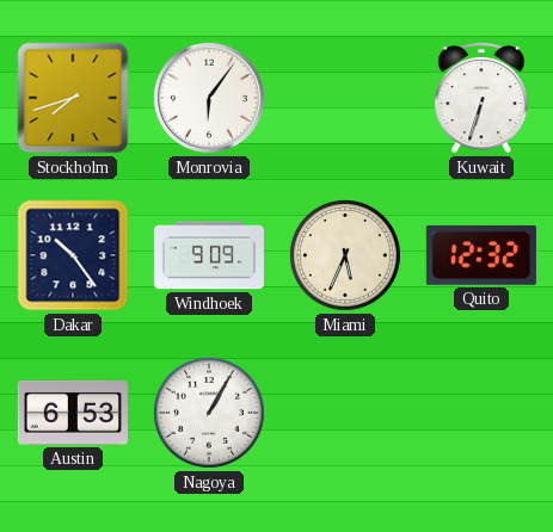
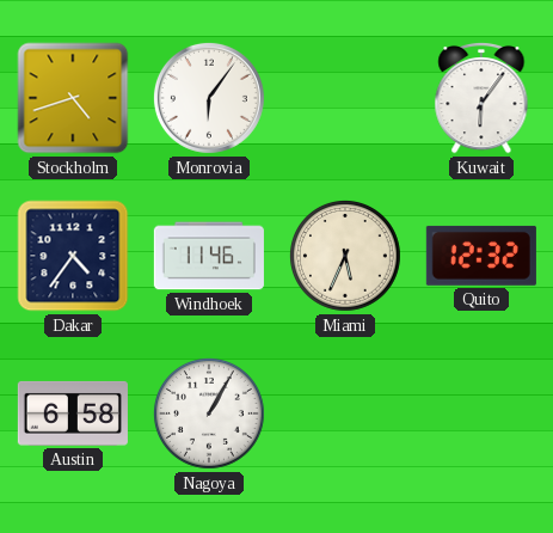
Stockholm: 7:42 -> 4:42 (73, 98)
Kuwait: 6:33 -> 6:06 (481, 98)
Dakar: 10:24 -> 4:36 (73, 256)
Windhoek: 9:09 -> 11:46 (209, 256)
Austin: 6:53 -> 6:58 (73, 413)
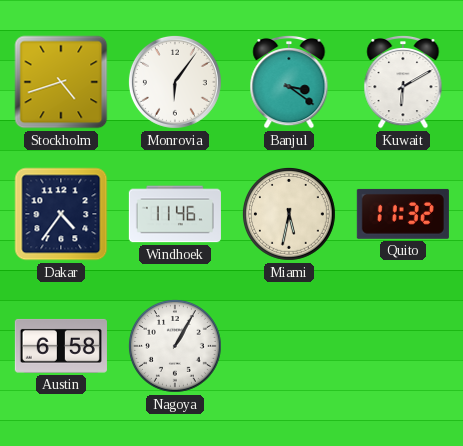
Banjul: none -> 3:21 (289, 82)
Kuwait: 6:06 -> 6:10 (403, 82)
Miami: 5:34 -> 5:32 (289, 214)
Quito: 12:32 -> 11:32 (403, 214)
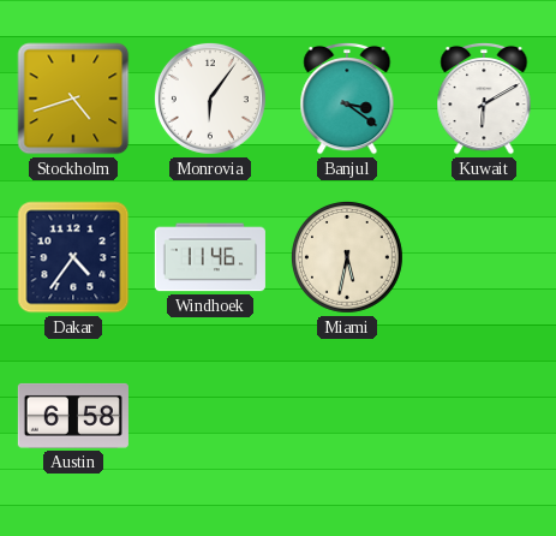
Quito: 11:32 -> none (403, 214)
Nagoya: 1:05 -> none (175, 346)
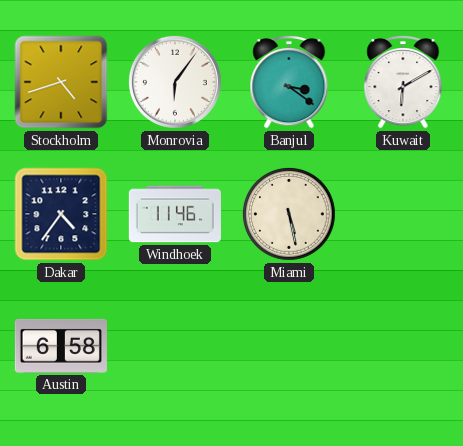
Miami: 5:32 -> 5:28 (289, 214)
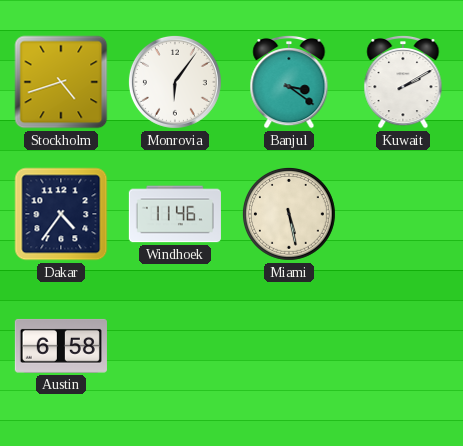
Kuwait: 6:10 -> 2:10 (403, 82)
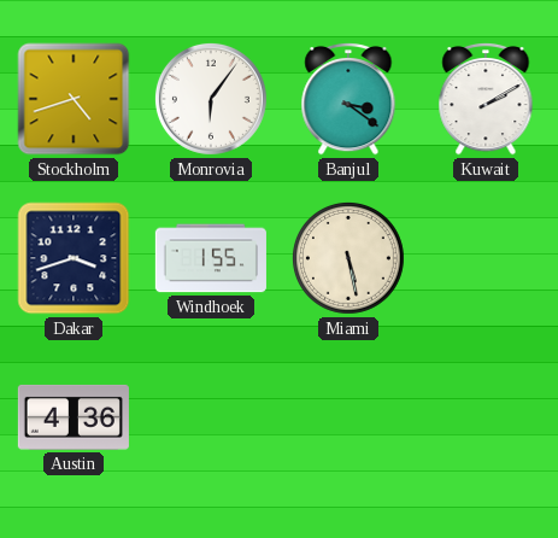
Dakar: 4:36 -> 3:42 (74, 258)
Windhoek: 11:46 -> 1:55 (211, 258)
Austin: 6:58 -> 4:36 (74, 417)
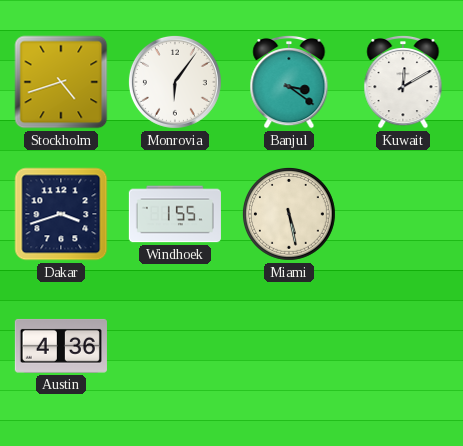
Kuwait: 2:10 -> 12:10 (403, 82)
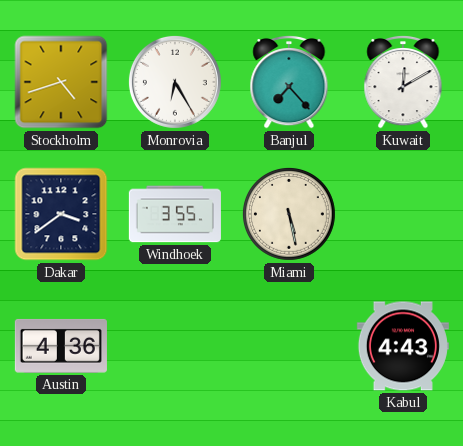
Monrovia: 6:06 -> 6:25 (175, 82)
Banjul: 3:21 -> 7:23 (289, 82)
Dakar: 3:42 -> 3:39 (61, 214)
Windhoek: 1:55 -> 3:55 (175, 214)
Kabul: none -> 4:43 (403, 346)
